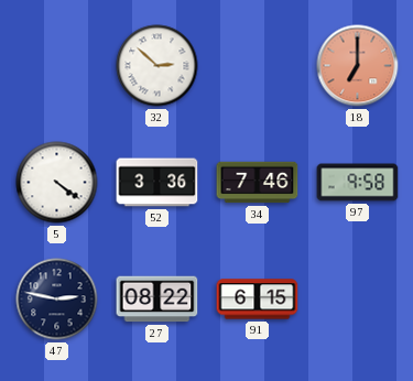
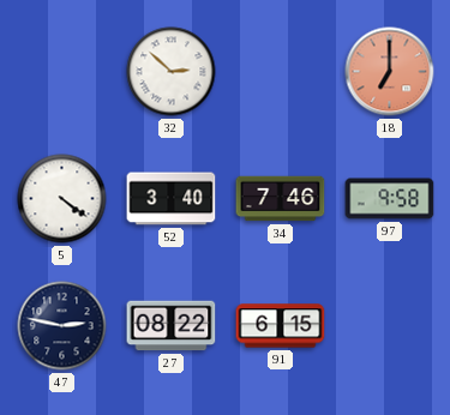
52: 3:36 -> 3:40 (172, 199)
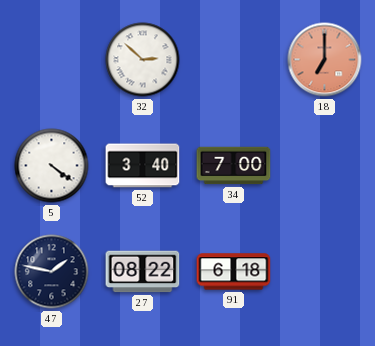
34: 7:46 -> 7:00 (234, 166)
97: 9:58 -> none (390, 199)
47: 2:47 -> 1:47 (52, 272)
91: 6:15 -> 6:18 (234, 272)
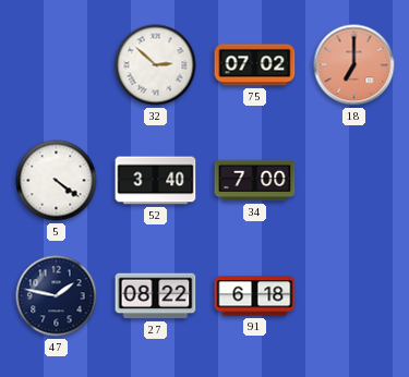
75: none -> 07:02 (255, 65)
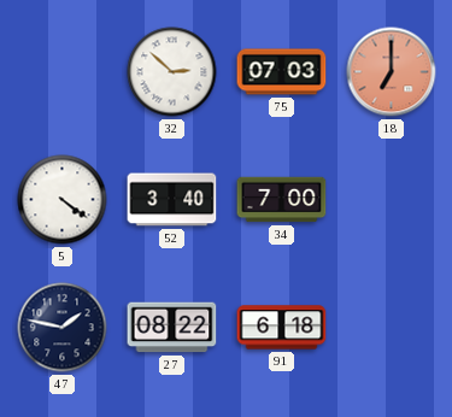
75: 07:02 -> 07:03 (282, 72)
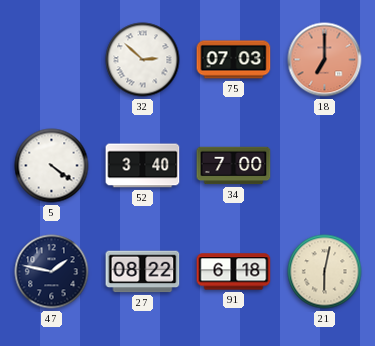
21: none -> 6:02 (325, 272)
